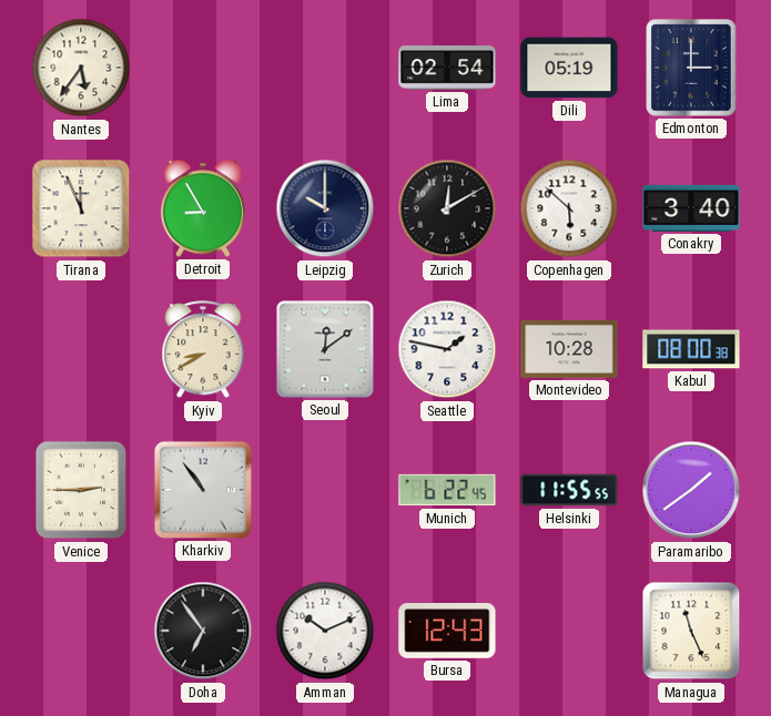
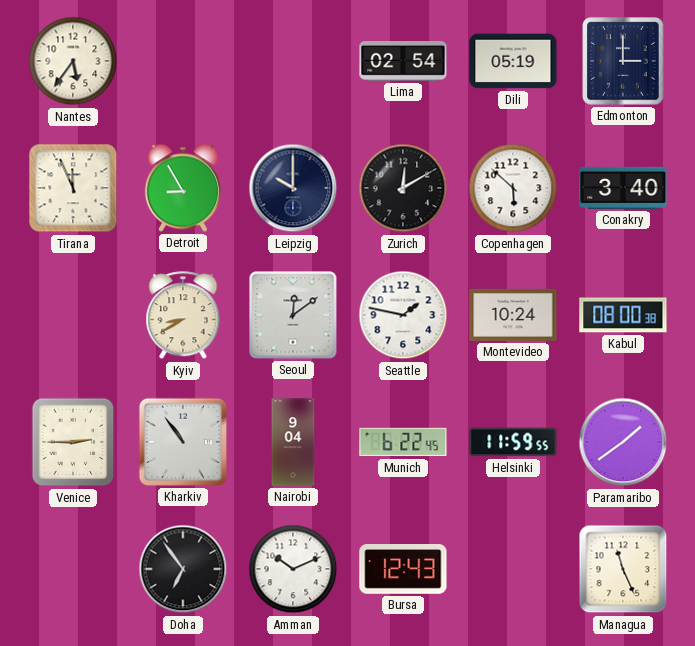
Montevideo: 10:28 -> 10:24 (513, 315)
Nairobi: none -> 9:04 (293, 442)
Helsinki: 11:55 -> 11:59 (513, 442)
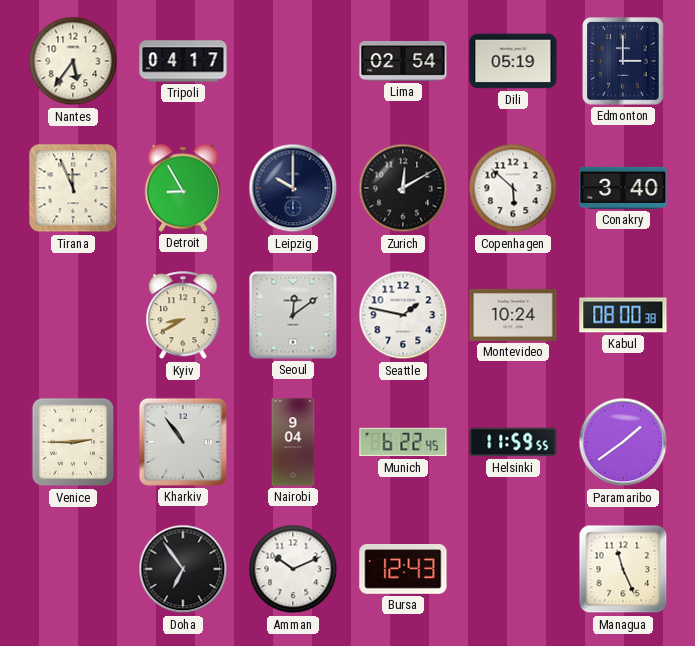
Tripoli: none -> 04:17 (183, 61)
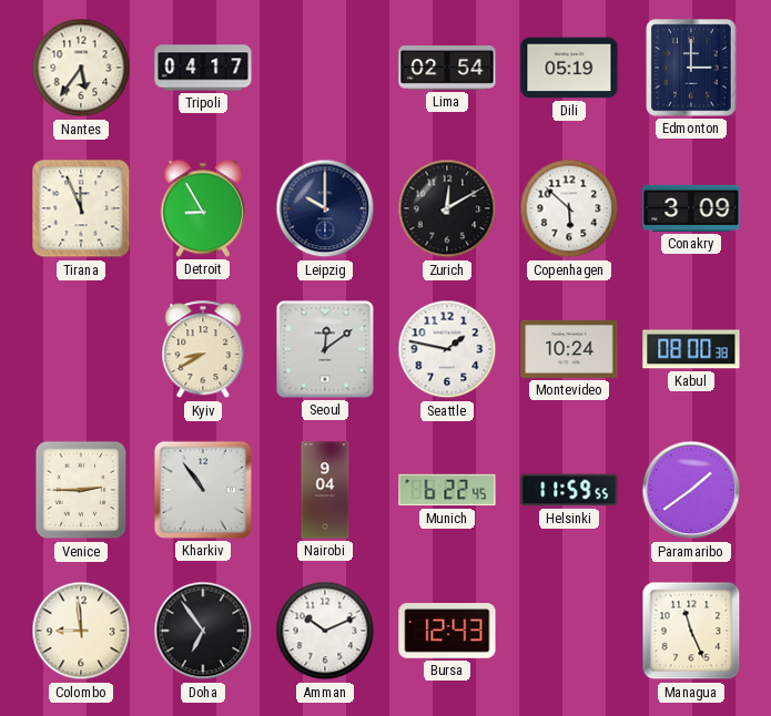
Conakry: 3:40 -> 3:09 (691, 208)
Colombo: none -> 8:59 (81, 631)
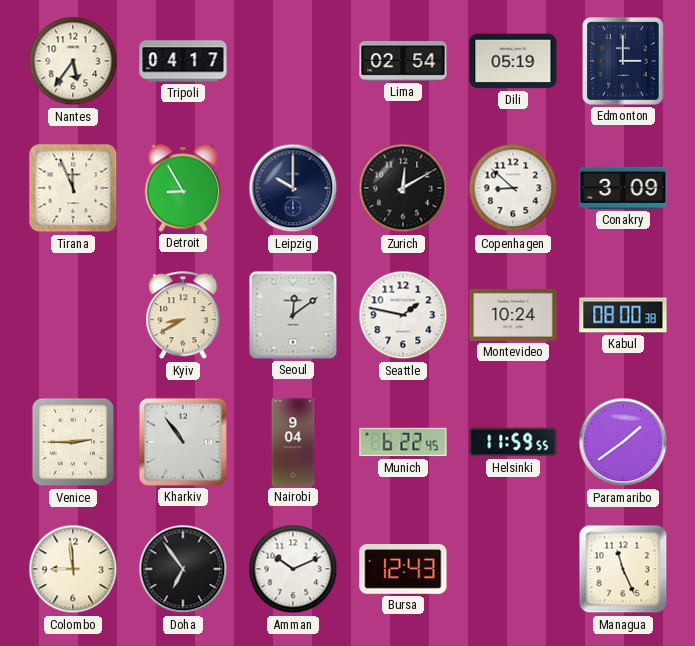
Copenhagen: 5:52 -> 8:52 (513, 188)
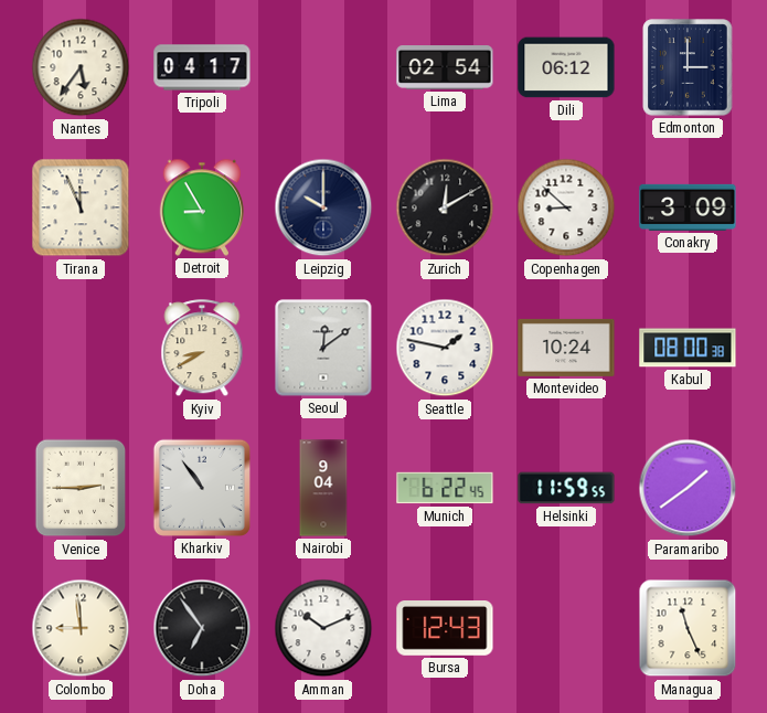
Dili: 05:19 -> 06:12 (566, 67)
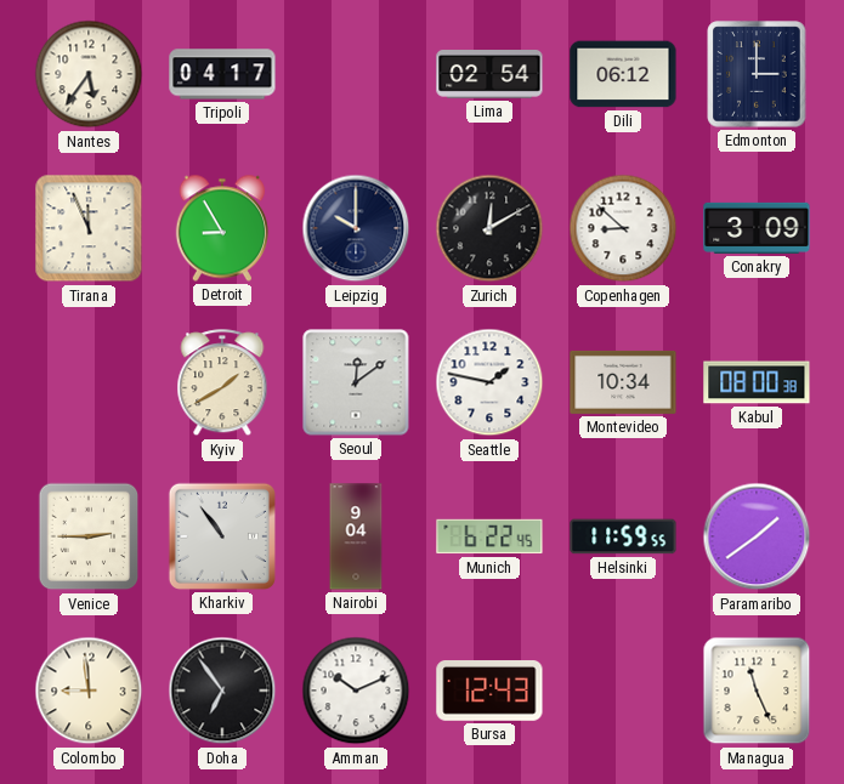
Kyiv: 8:40 -> 1:40 (222, 384)
Montevideo: 10:24 -> 10:34 (623, 382)
